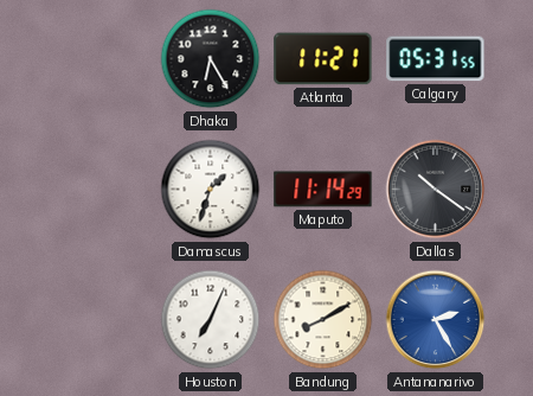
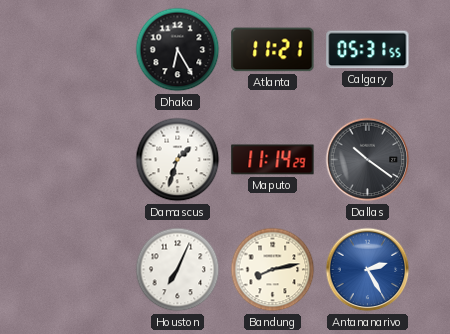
Bandung: 8:10 -> 8:13 (273, 270)
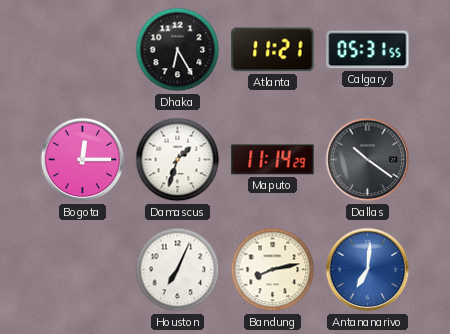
Bogota: none -> 12:15 (83, 160)
Antananarivo: 2:25 -> 7:01 (368, 270)
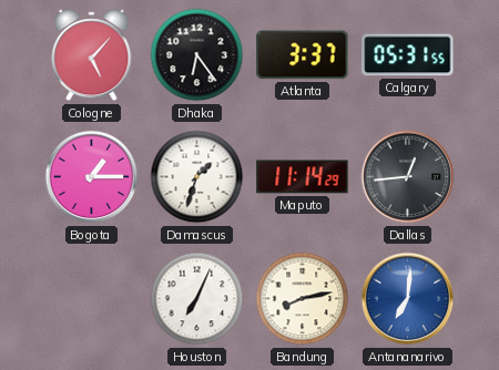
Cologne: none -> 5:07 (92, 55)
Dhaka: 6:25 -> 6:24 (197, 55)
Atlanta: 11:21 -> 3:37 (303, 55)
Bogota: 12:15 -> 1:15 (92, 177)
Dallas: 10:21 -> 12:44 (408, 177)
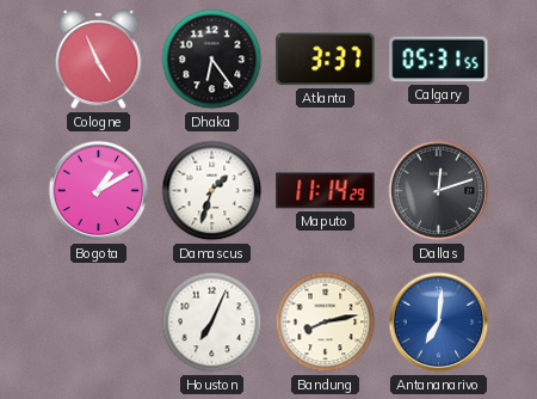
Cologne: 5:07 -> 4:56 (99, 60)
Bogota: 1:15 -> 1:10 (99, 191)
Dallas: 12:44 -> 12:12 (439, 191)
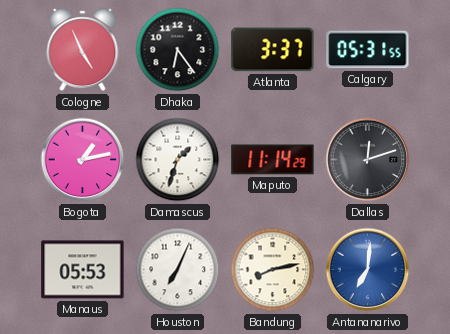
Bogota: 1:10 -> 1:13 (83, 160)
Manaus: none -> 05:53 (83, 270)
